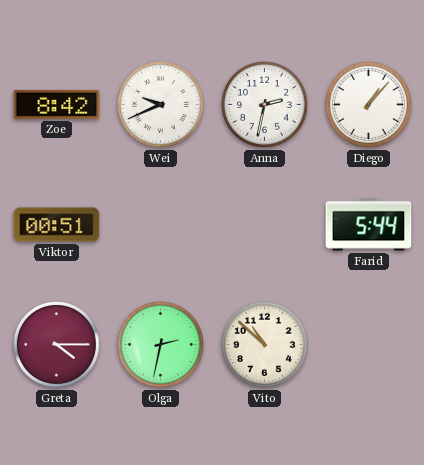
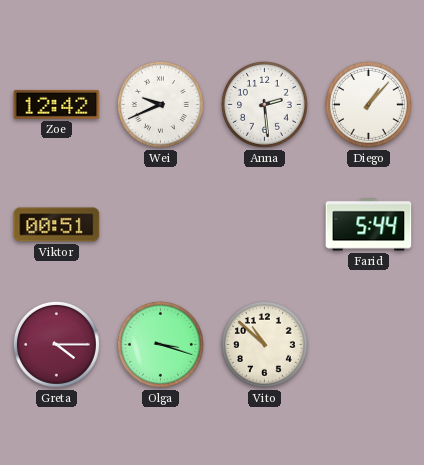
Zoe: 8:42 -> 12:42 (57, 104)
Anna: 2:32 -> 2:29 (264, 104)
Olga: 2:32 -> 3:18 (160, 344)
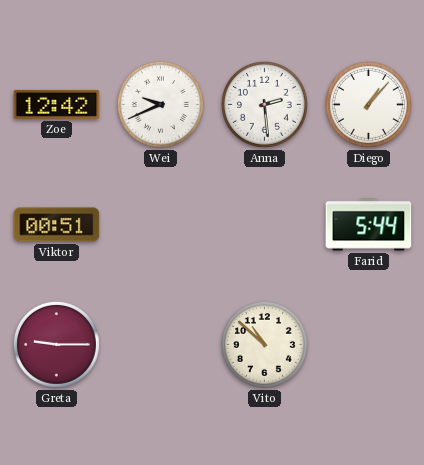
Greta: 4:15 -> 9:15 (56, 344)
Olga: 3:18 -> none (160, 344)
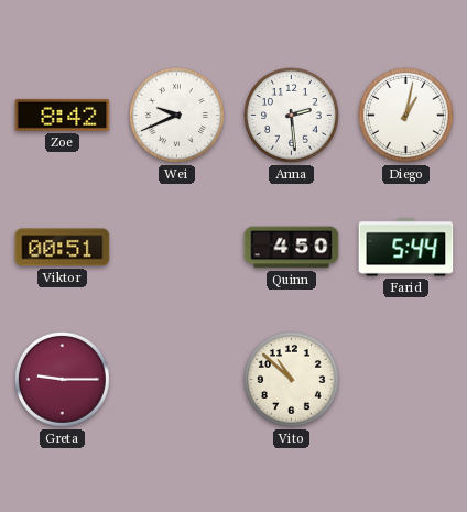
Zoe: 12:42 -> 8:42 (63, 115)
Diego: 1:07 -> 1:02 (405, 115)
Quinn: none -> 4:50 (292, 248)
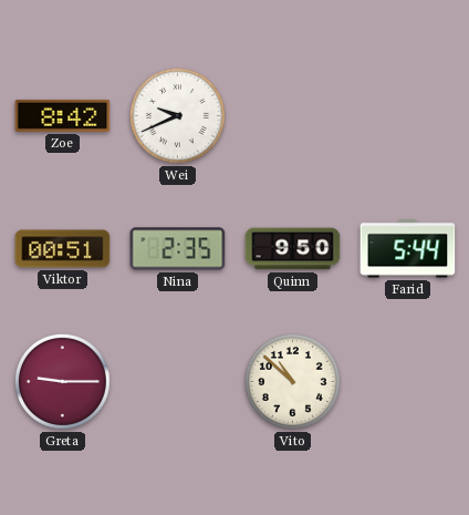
Anna: 2:29 -> none (291, 115)
Diego: 1:02 -> none (405, 115)
Nina: none -> 2:35 (178, 249)
Quinn: 4:50 -> 9:50 (293, 249)
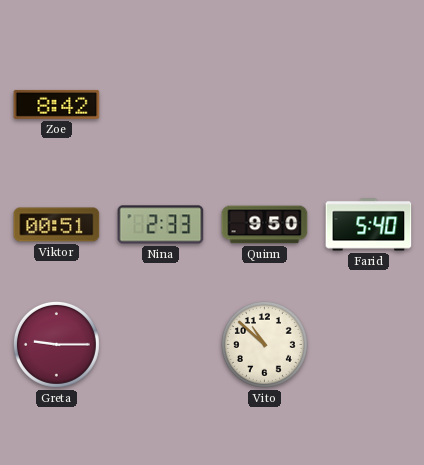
Wei: 9:41 -> none (177, 115)
Nina: 2:35 -> 2:33 (161, 225)
Farid: 5:44 -> 5:40 (369, 225)
